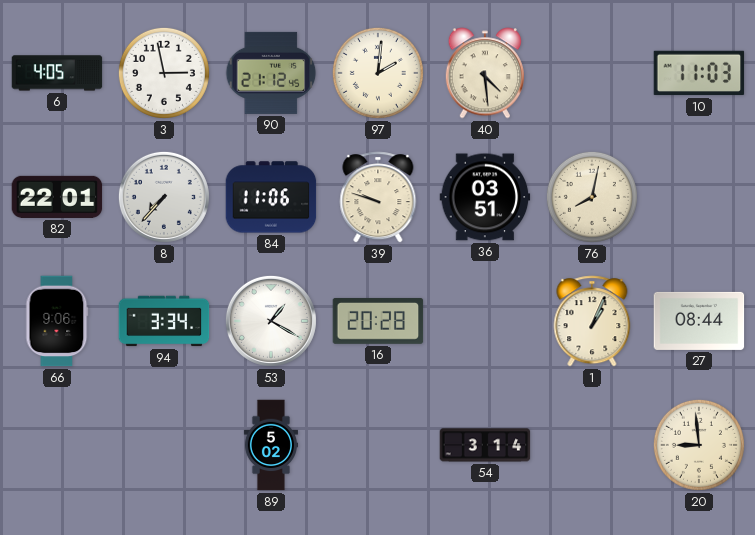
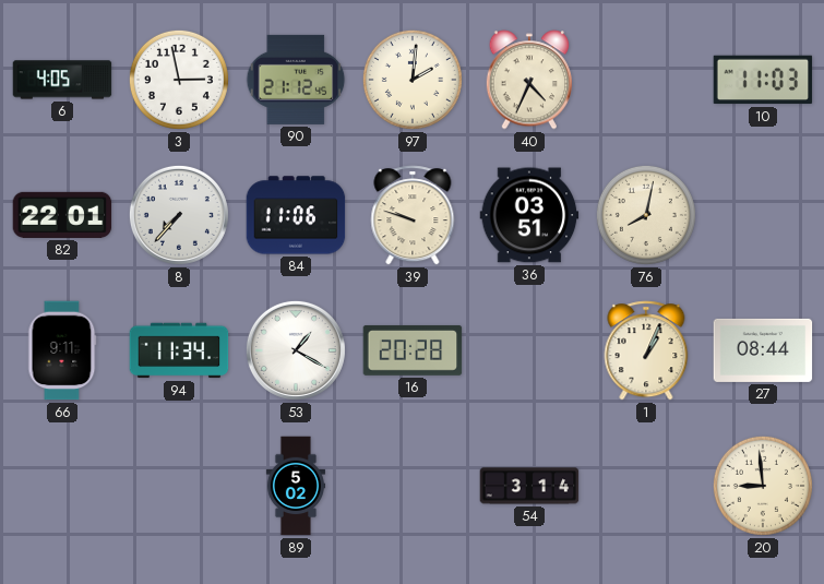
40: 4:29 -> 4:34 (528, 80)
66: 9:06 -> 9:11 (62, 350)
94: 3:34 -> 11:34 (179, 350)
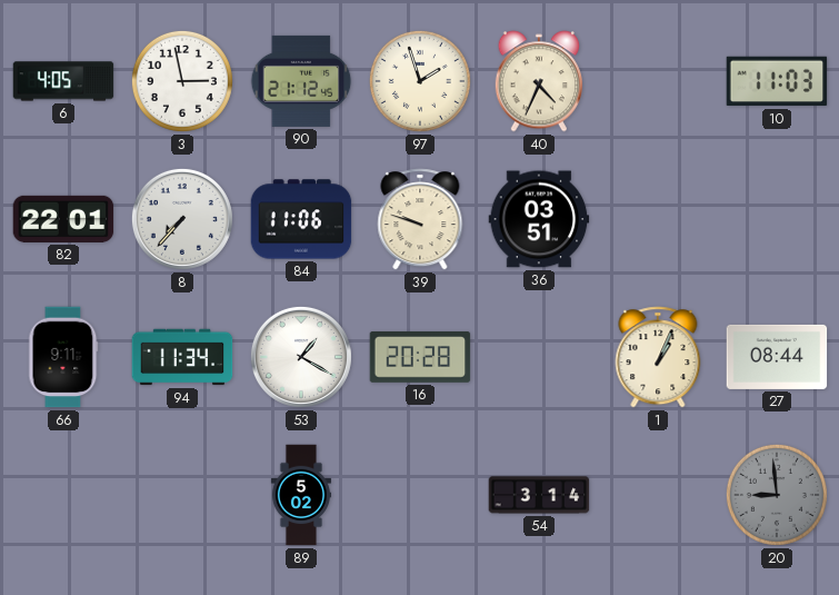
97: 2:01 -> 1:57 (420, 81)
76: 8:02 -> none (646, 215)
20 dial: cream -> grey (777, 495)
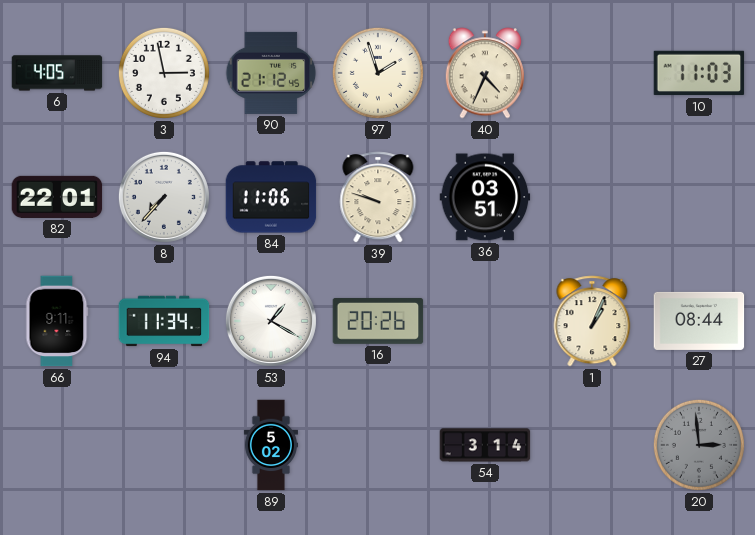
16: 20:28 -> 20:26 (378, 321)
20: 8:59 -> 2:59 (699, 445)
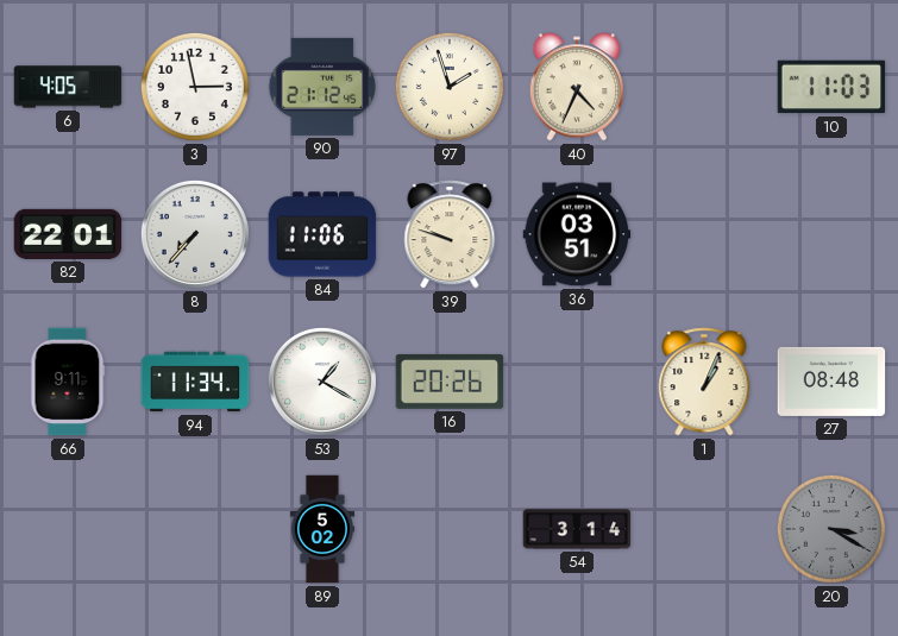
27: 08:44 -> 08:48 (831, 382)
20: 2:59 -> 3:20 (831, 529)
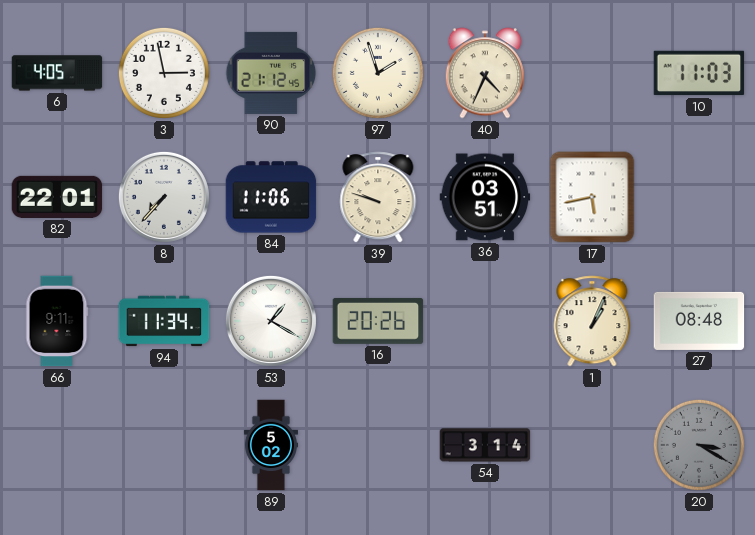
17: none -> 5:43 (592, 197)
